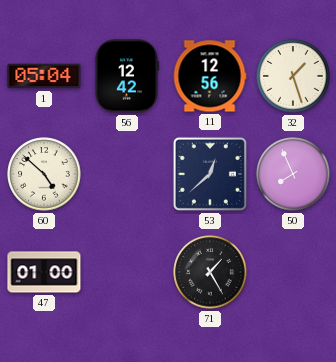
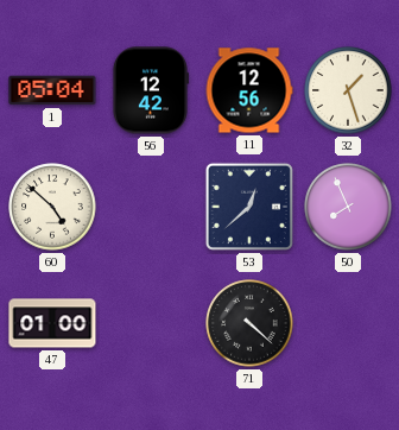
71: 1:25 -> 4:22 (249, 323)
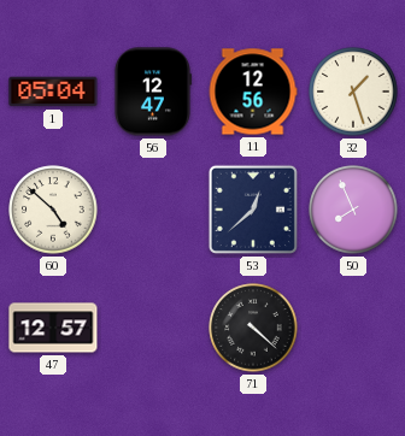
56: 12:42 -> 12:47 (152, 92)
47: 01:00 -> 12:57 (53, 328)
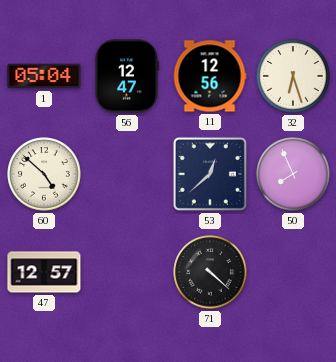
32: 1:27 -> 6:27 (293, 76)
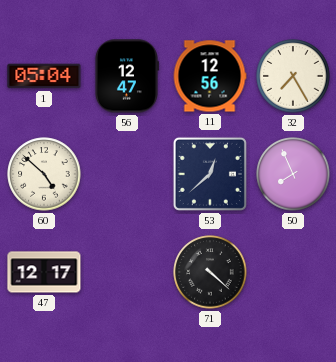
32: 6:27 -> 7:25 (293, 76)
47: 12:57 -> 12:17 (44, 272)
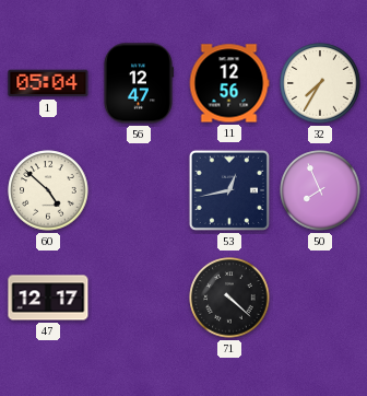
32: 7:25 -> 7:35 (320, 83)
53: 12:38 -> 12:43 (229, 190)
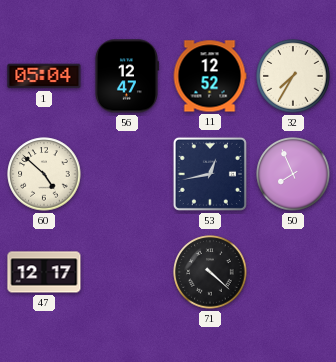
11: 12:56 -> 12:52 (210, 76)
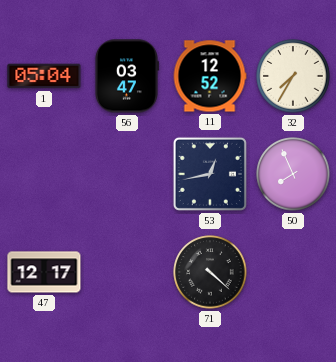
56: 12:47 -> 03:47 (126, 76)
60: 4:52 -> none (44, 174)
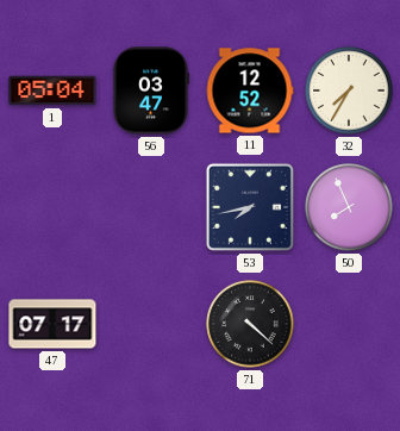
53: 12:43 -> 7:43 (250, 207)
47: 12:17 -> 07:17 (52, 324)
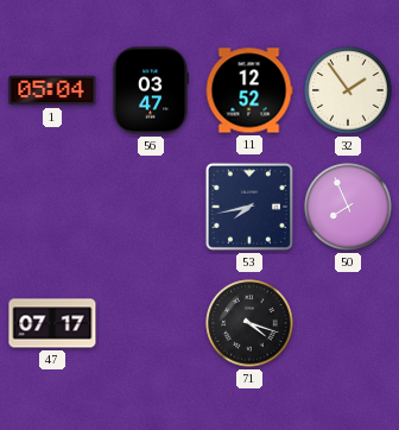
32: 7:35 -> 1:54 (348, 90)
71: 4:22 -> 4:18 (249, 323)
